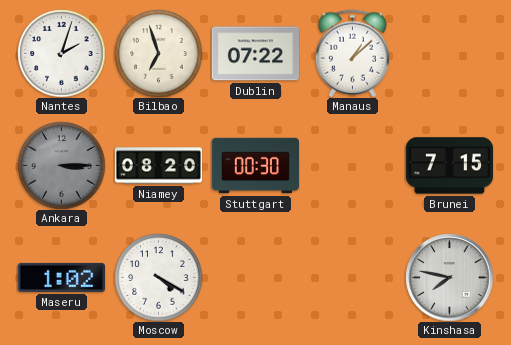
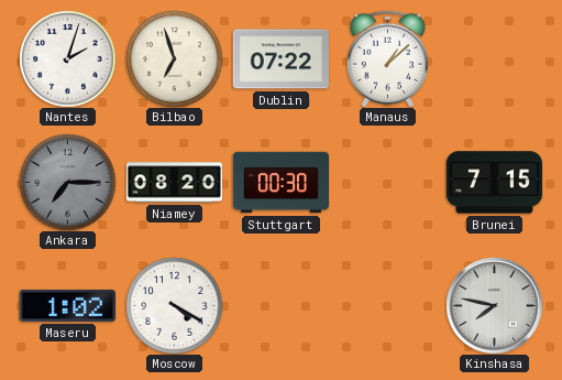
Ankara: 3:15 -> 7:15 (67, 182)
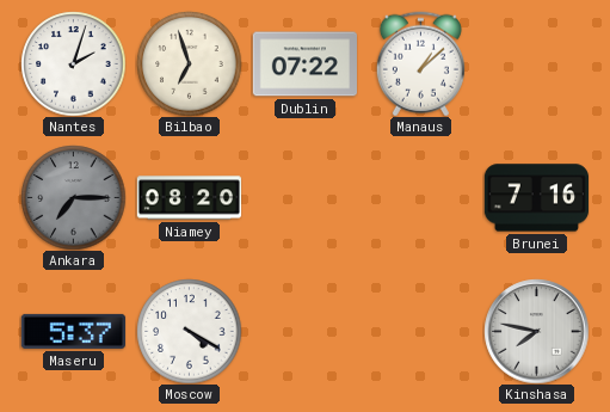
Stuttgart: 00:30 -> none (280, 183)
Brunei: 7:15 -> 7:16 (536, 198)
Maseru: 1:02 -> 5:37 (73, 331)
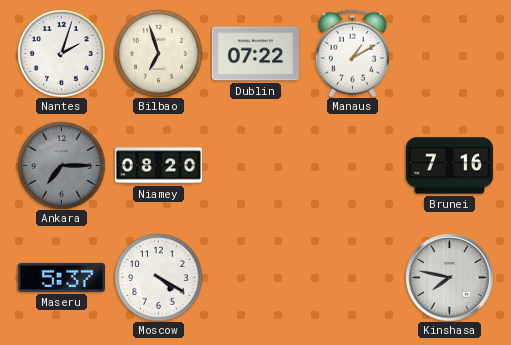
Manaus: 1:08 -> 1:10 (352, 53)
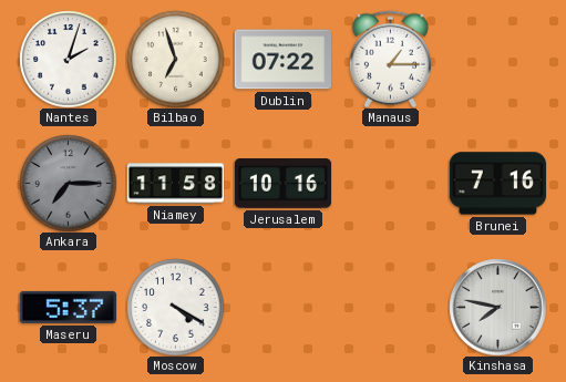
Manaus: 1:10 -> 1:15 (390, 59)
Niamey: 08:20 -> 11:58 (175, 184)
Jerusalem: none -> 10:16 (282, 184)
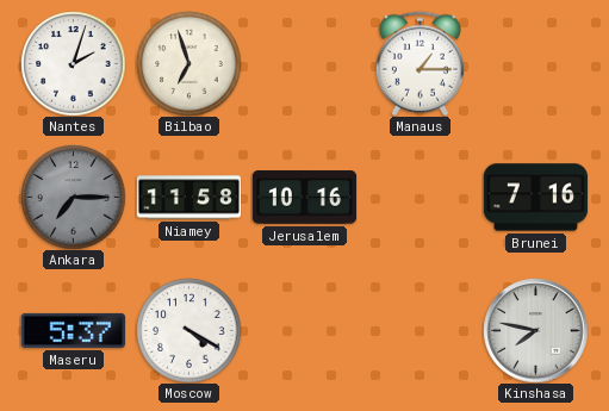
Dublin: 07:22 -> none (282, 60)
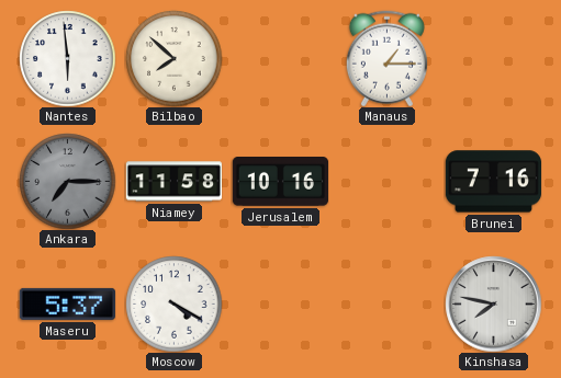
Nantes: 2:03 -> 5:59 (67, 58)
Bilbao: 6:57 -> 7:52 (173, 58)
